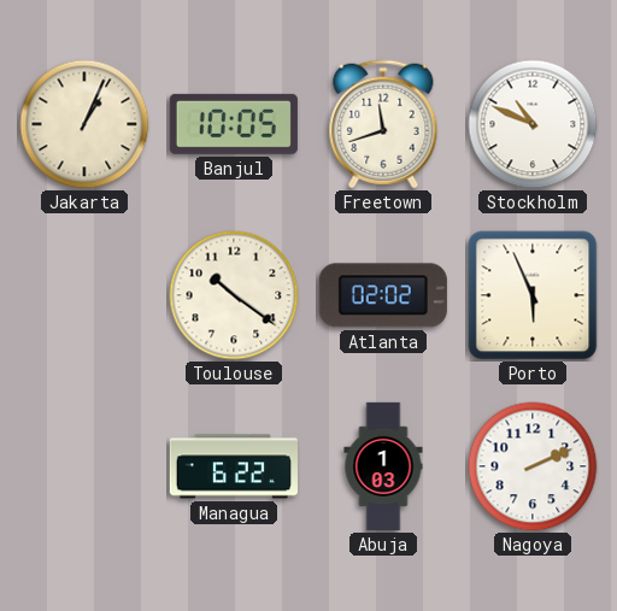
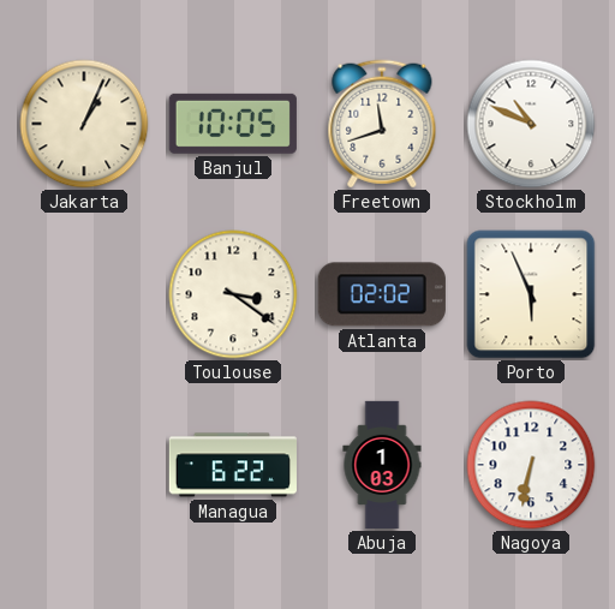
Toulouse: 10:21 -> 3:21 (233, 294)
Nagoya: 2:11 -> 6:32 (531, 465)
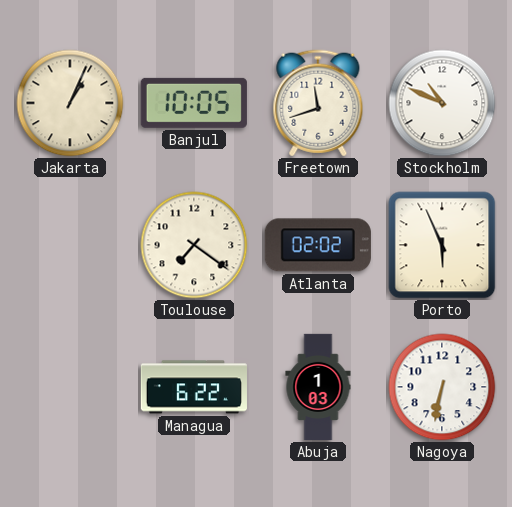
Toulouse: 3:21 -> 7:21 (194, 245)
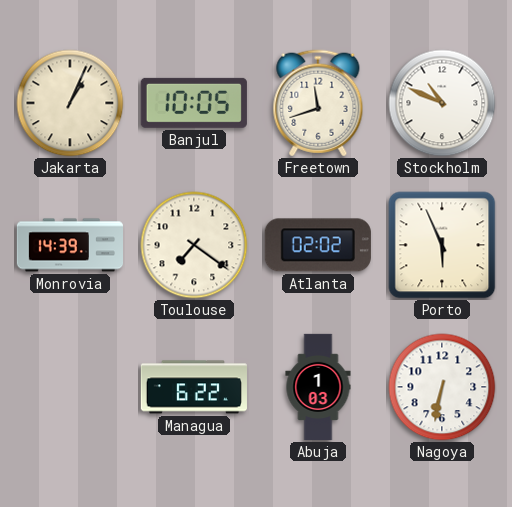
Monrovia: none -> 14:39 (69, 245)
